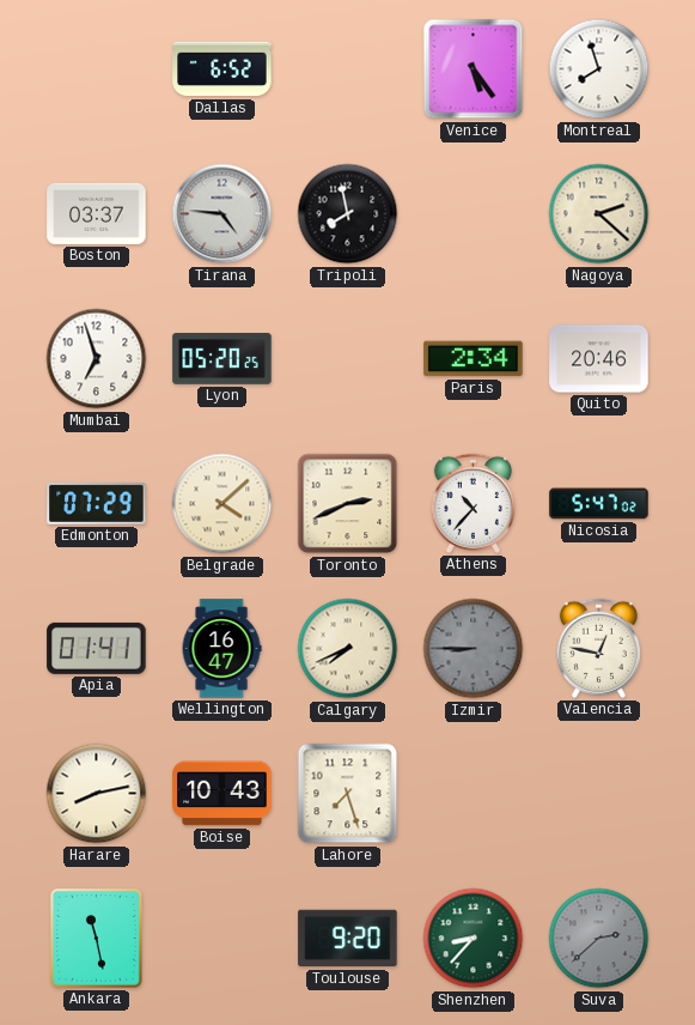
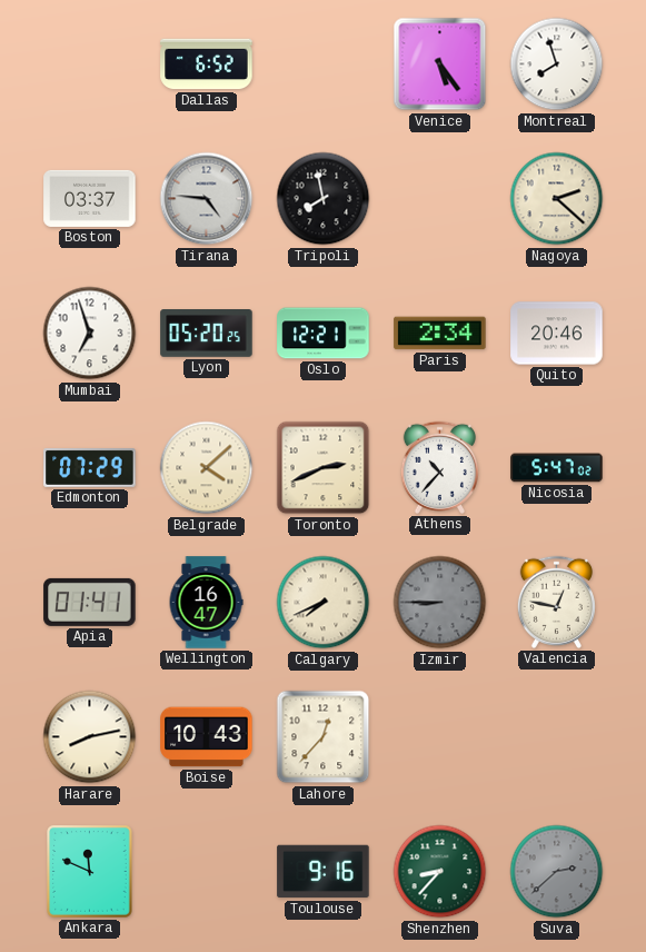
Oslo: none -> 12:21 (324, 334)
Lahore: 7:27 -> 12:37 (324, 737)
Ankara: 11:28 -> 11:49 (90, 872)
Toulouse: 9:20 -> 9:16 (324, 872)
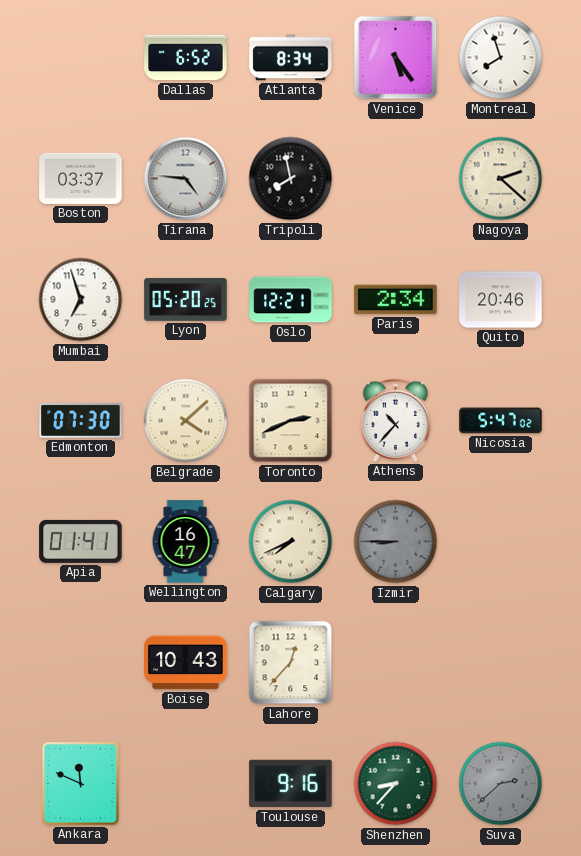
Atlanta: none -> 8:34 (291, 58)
Edmonton: 07:29 -> 07:30 (81, 420)
Valencia: 12:47 -> none (556, 602)
Harare: 8:13 -> none (90, 737)
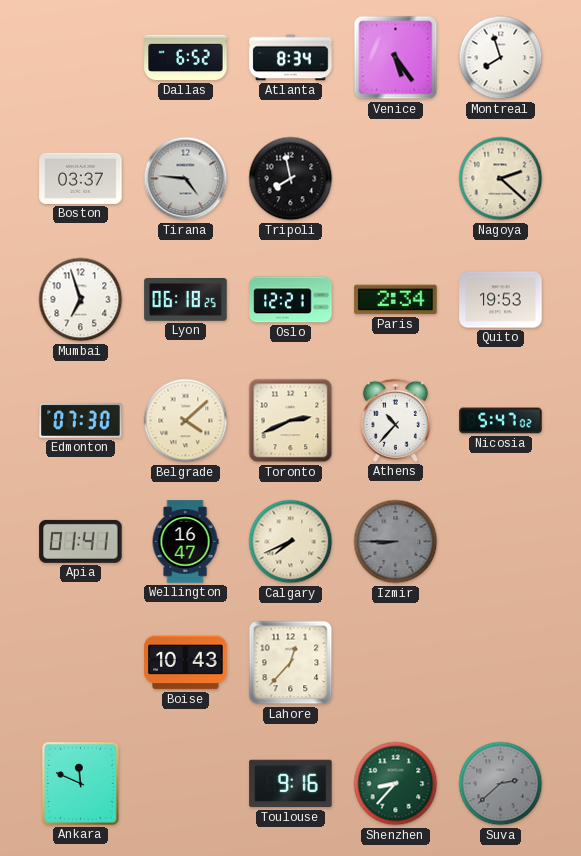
Lyon: 05:20 -> 06:18 (186, 300)
Quito: 20:46 -> 19:53 (501, 300)
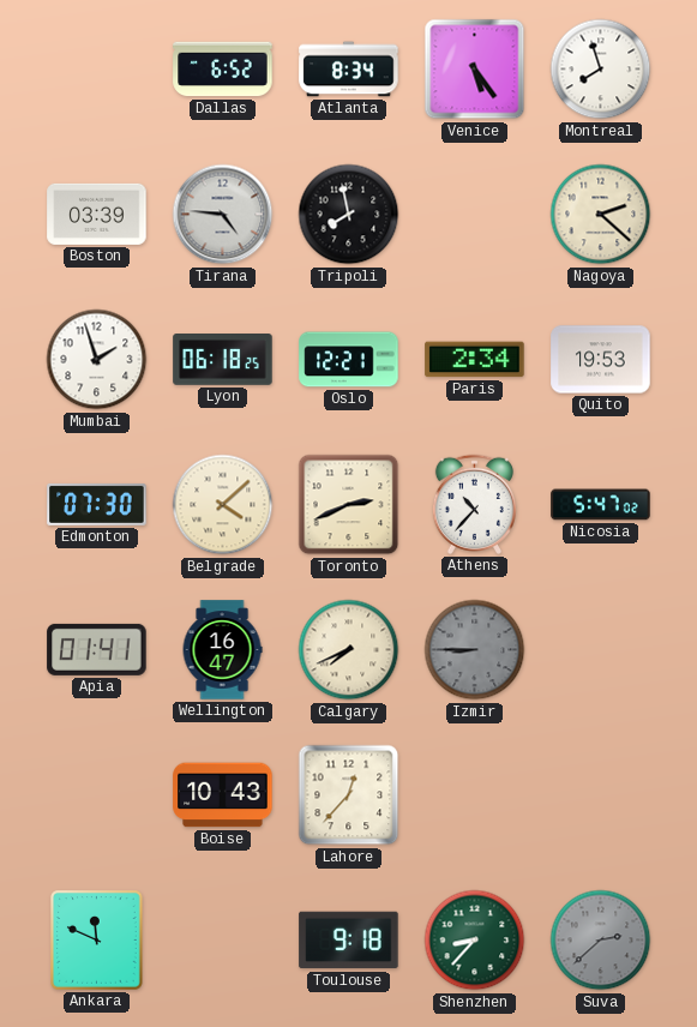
Boston: 03:37 -> 03:39 (97, 214)
Mumbai: 6:57 -> 1:57 (97, 360)
Toulouse: 9:16 -> 9:18 (349, 941)
